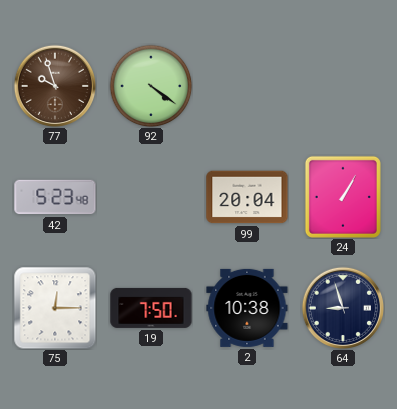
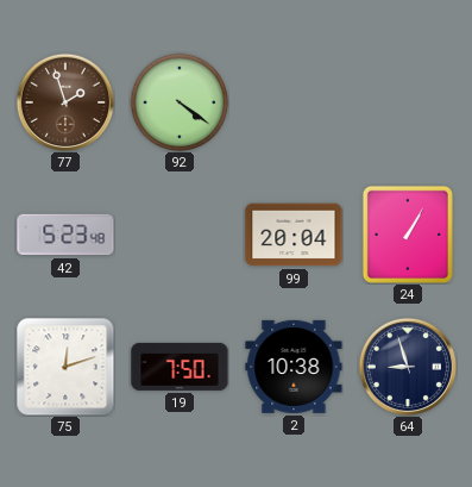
77: 9:57 -> 1:57 (64, 101)
75: 12:15 -> 12:12 (65, 367)
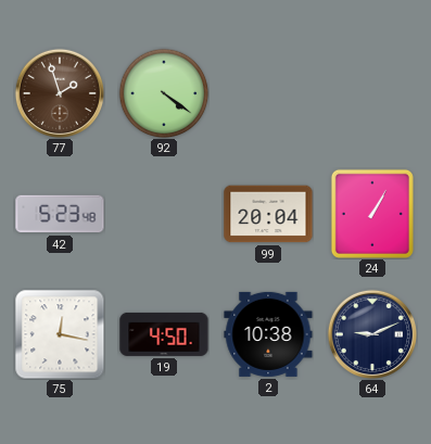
75: 12:12 -> 12:17 (60, 334)
19: 7:50 -> 4:50 (164, 334)
64: 8:57 -> 9:11 (371, 333)
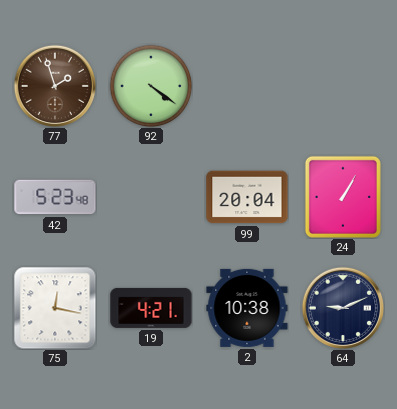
19: 4:50 -> 4:21 (151, 308)
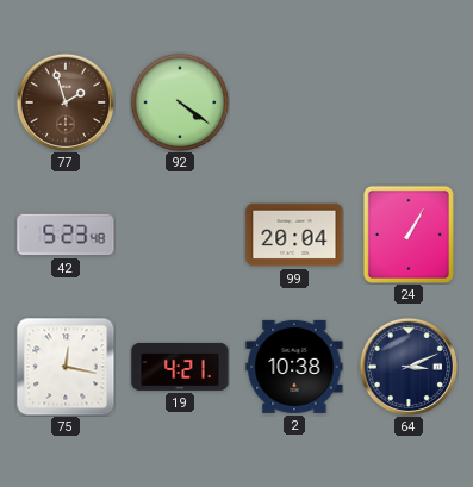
64: 9:11 -> 3:11 (407, 366)
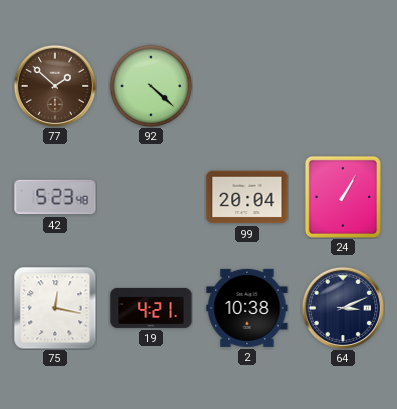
77: 1:57 -> 1:52 (54, 85)
92: 4:21 -> 4:22 (151, 86)
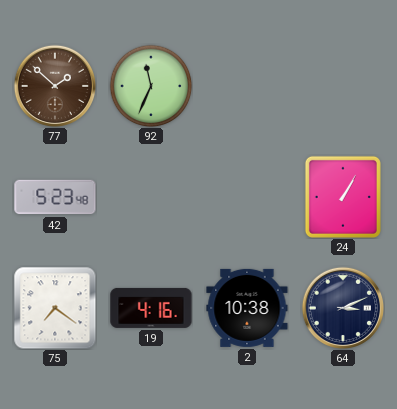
92: 4:22 -> 11:34 (151, 86)
99: 20:04 -> none (247, 197)
75: 12:17 -> 7:21 (55, 308)
19: 4:21 -> 4:16 (151, 308)
